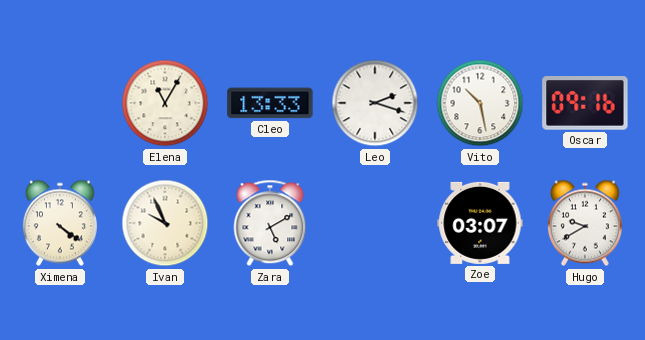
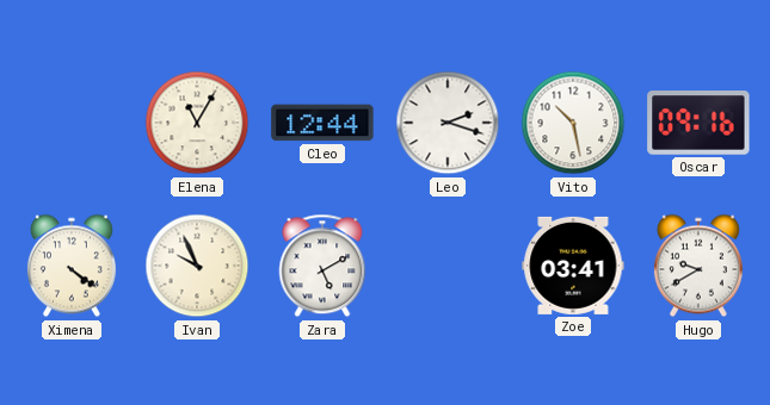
Cleo: 13:33 -> 12:44 (322, 123)
Zoe: 03:07 -> 03:41 (573, 266)
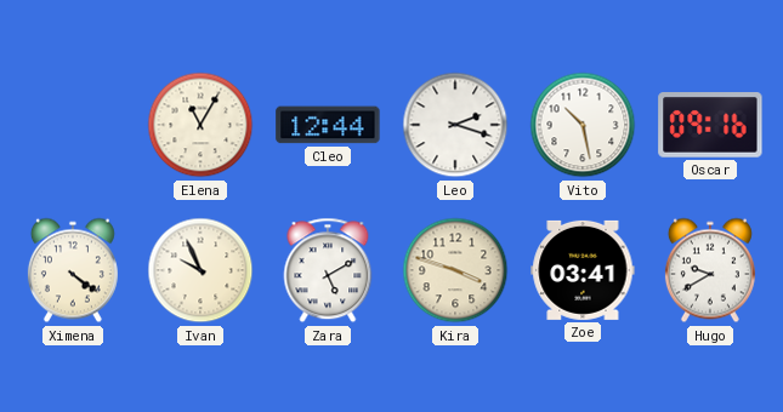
Kira: none -> 3:48 (455, 270)
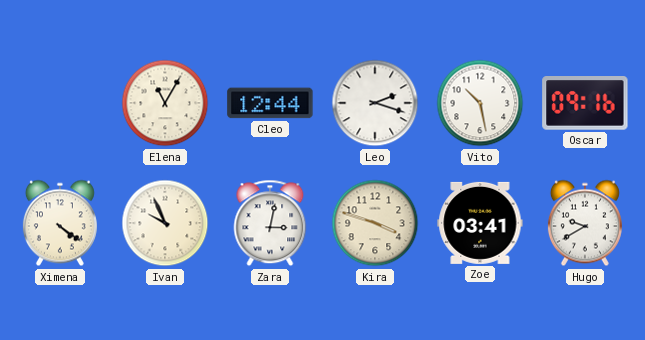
Zara: 5:10 -> 3:02 (270, 223)
